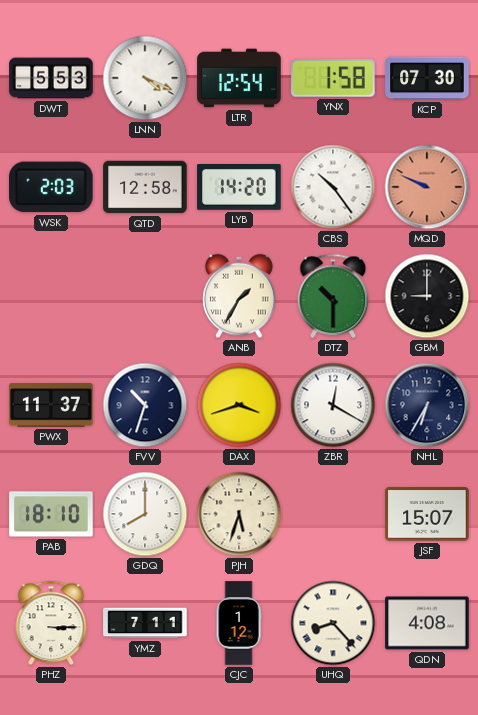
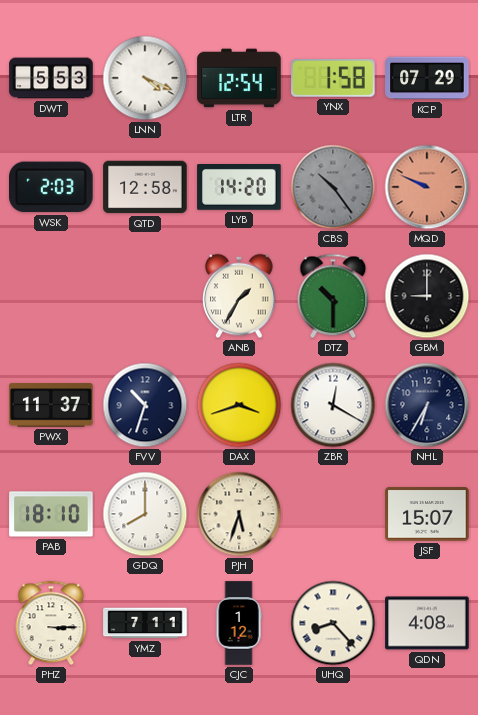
KCP: 07:30 -> 07:29 (427, 78)
CBS dial: white -> grey (333, 187)
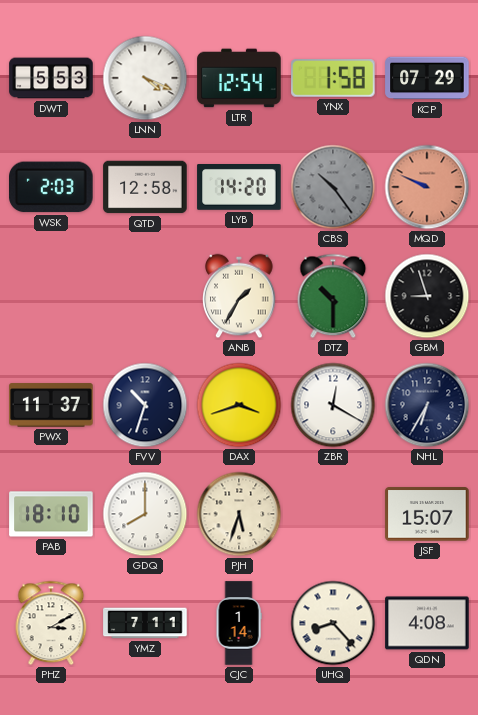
GBM: 9:00 -> 8:57 (427, 296)
PHZ: 3:15 -> 3:10 (51, 623)
CJC: 1:12 -> 1:14 (239, 623)
